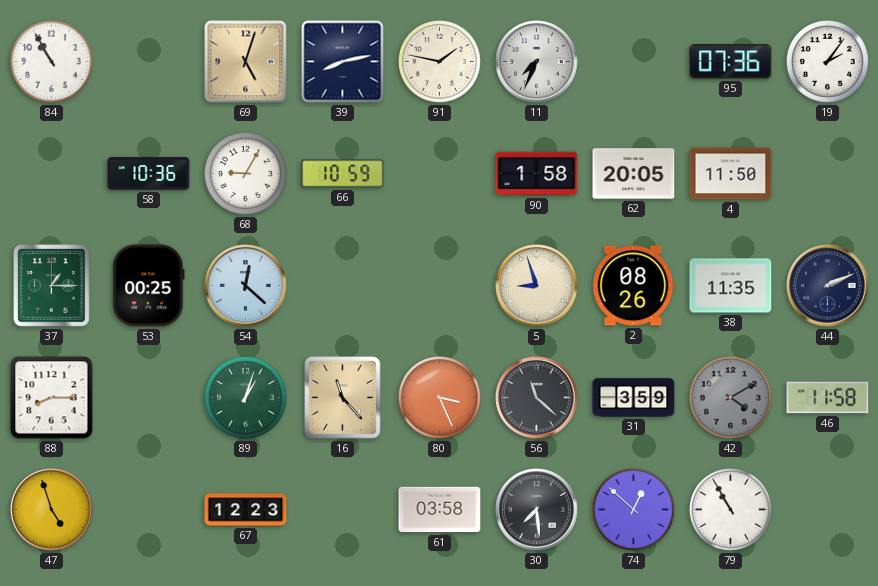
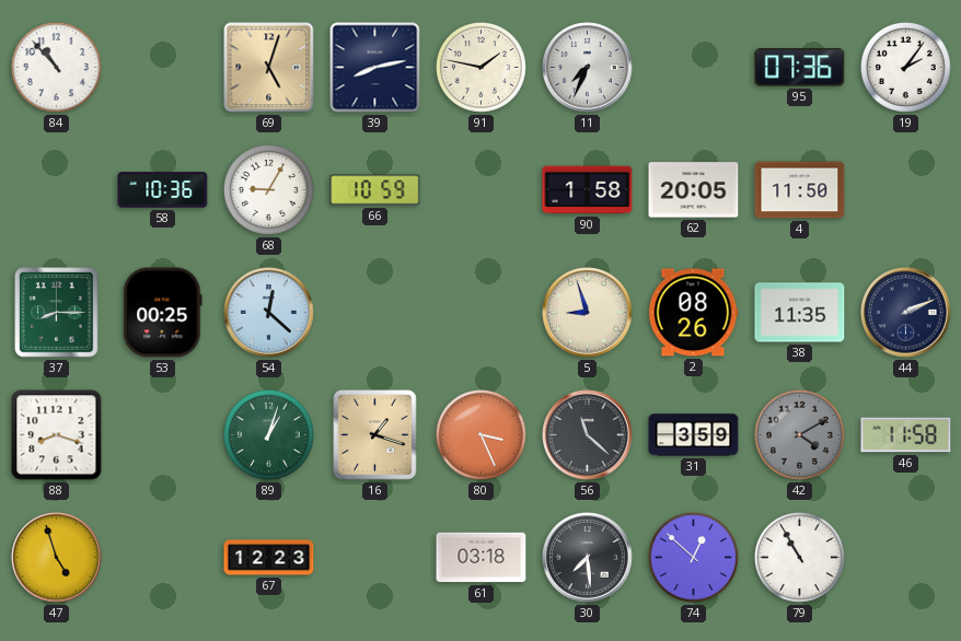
84: 10:55 -> 10:53 (56, 67)
37: 1:15 -> 8:15 (57, 313)
88: 8:15 -> 8:18 (57, 435)
16: 11:23 -> 1:18 (375, 435)
61: 03:58 -> 03:18 (482, 558)
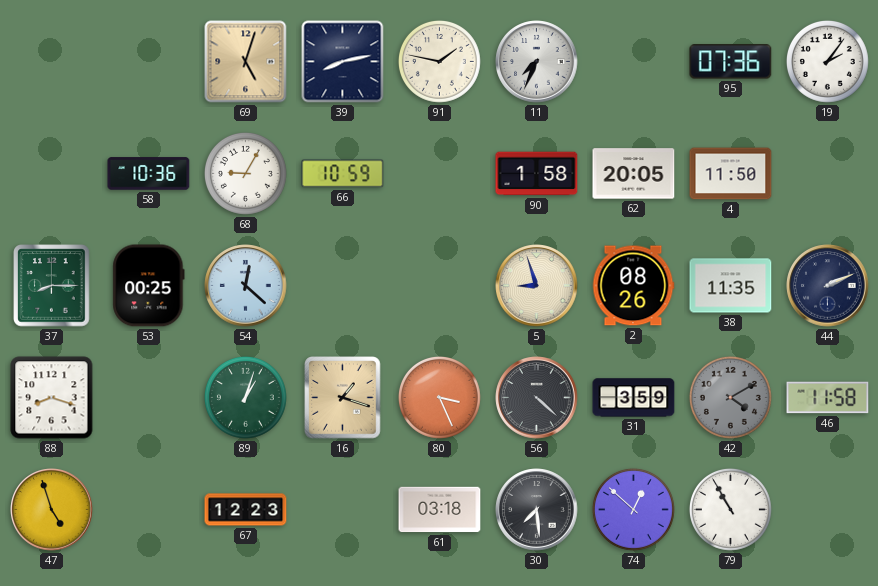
84: 10:53 -> none (56, 67)
56: 11:22 -> 4:22 (537, 398)
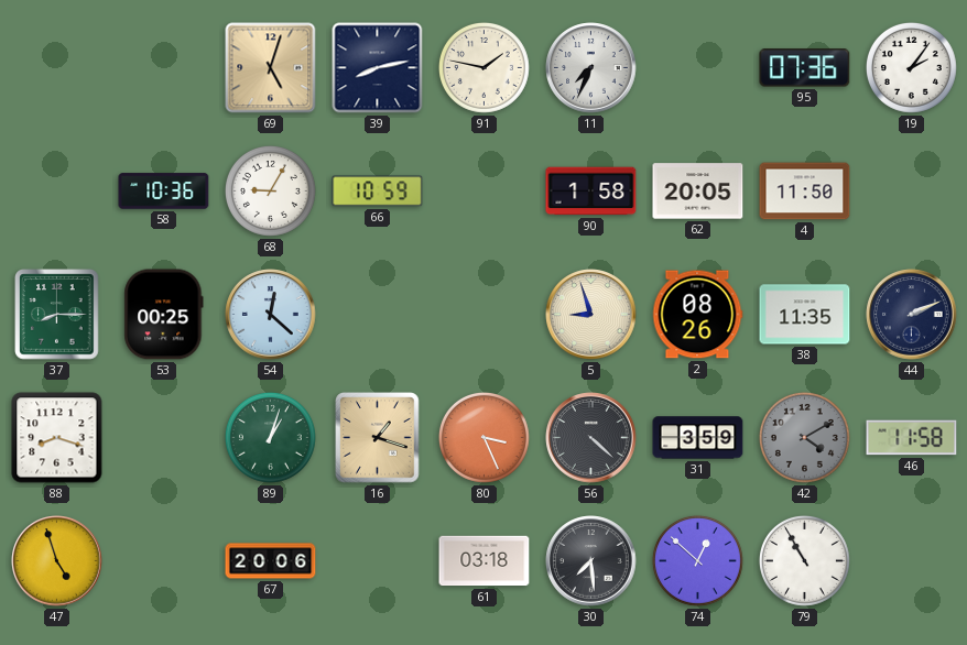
67: 12:23 -> 20:06 (271, 561)
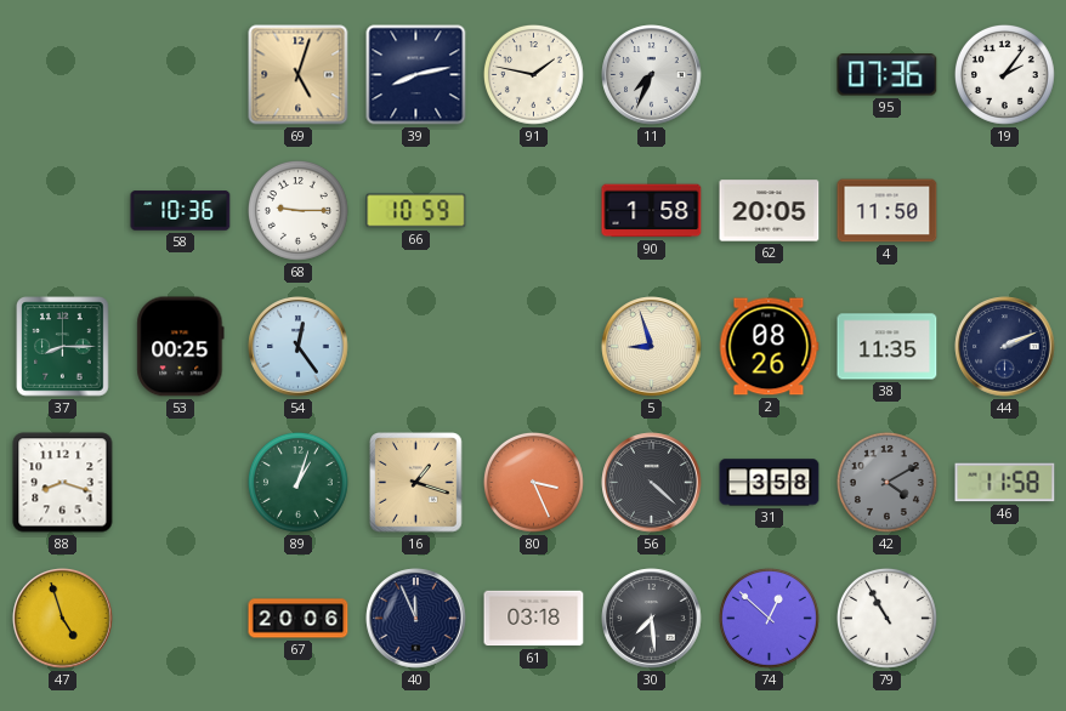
68: 9:05 -> 9:15 (297, 210)
54: 12:22 -> 12:24 (299, 347)
31: 3:59 -> 3:58 (770, 483)
40: none -> 11:56 (416, 619)
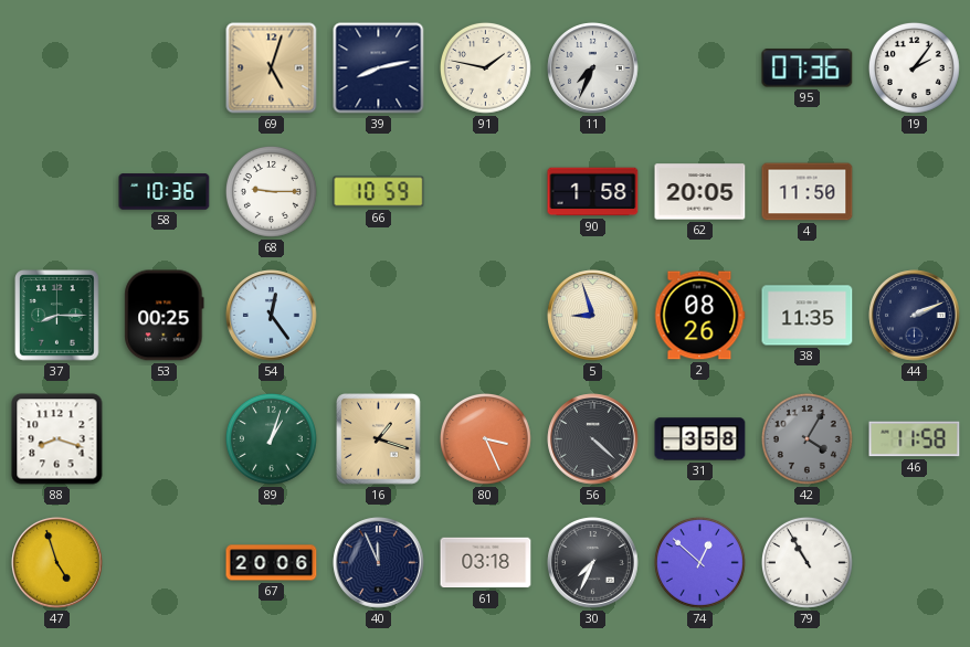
42: 4:10 -> 4:05 (806, 438)
30: 7:29 -> 7:34 (593, 563)
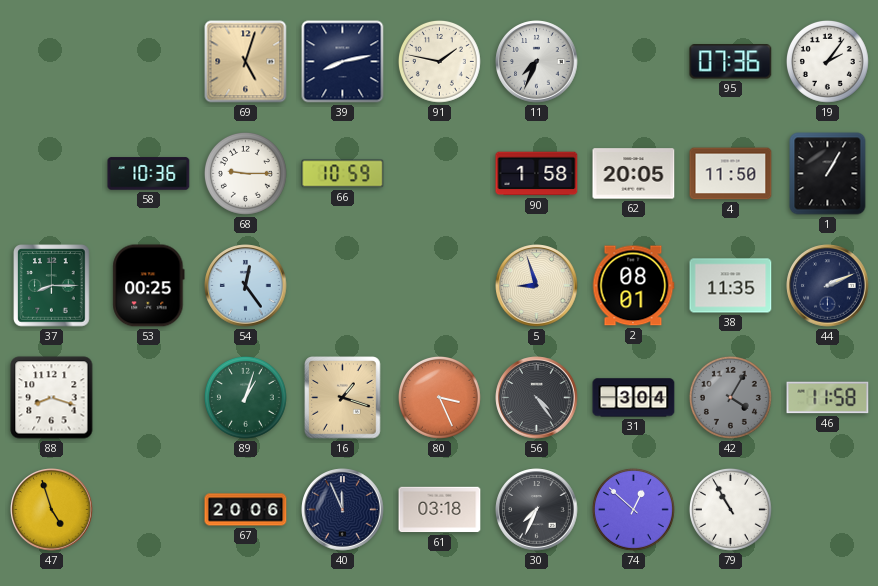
1: none -> 1:05 (828, 174)
2: 08:26 -> 08:01 (633, 286)
56: 4:22 -> 4:24 (537, 398)
31: 3:58 -> 3:04 (634, 398)
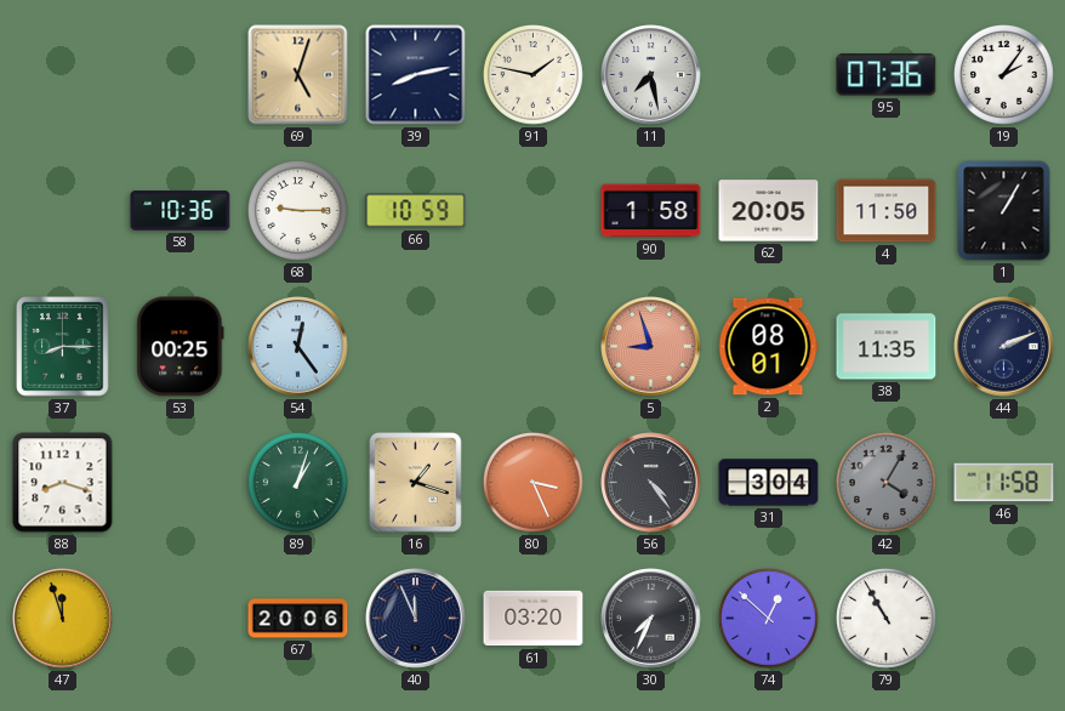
11: 7:34 -> 7:28 (651, 75)
5 dial: cream -> salmon (651, 347)
47: 4:57 -> 11:57 (63, 619)
61: 03:18 -> 03:20 (534, 619)
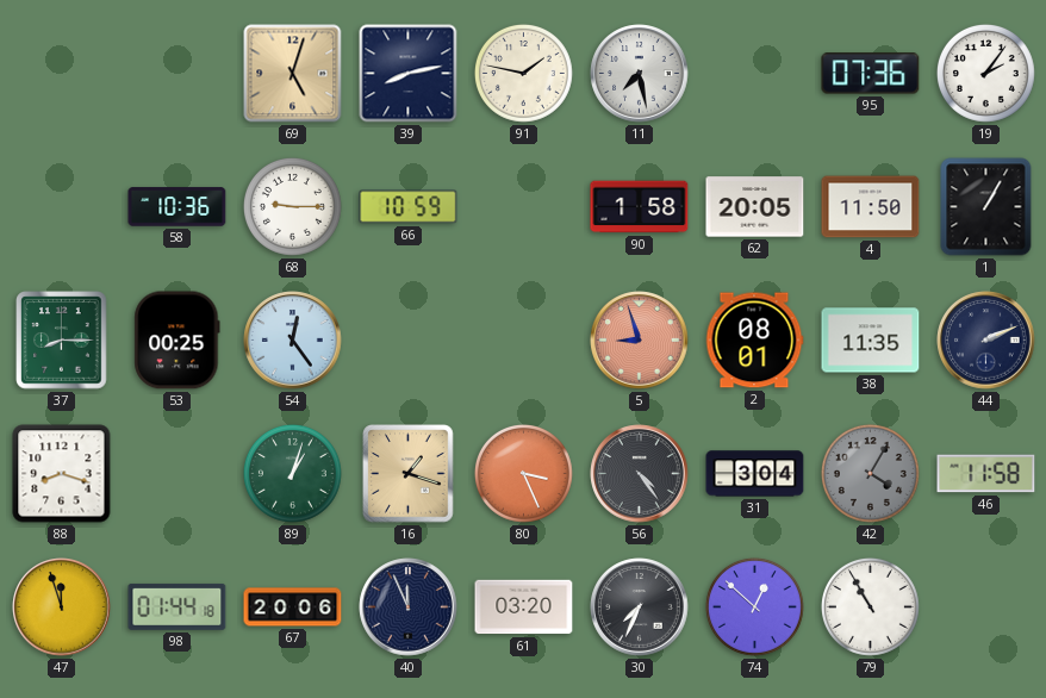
98: none -> 01:44 (178, 606)
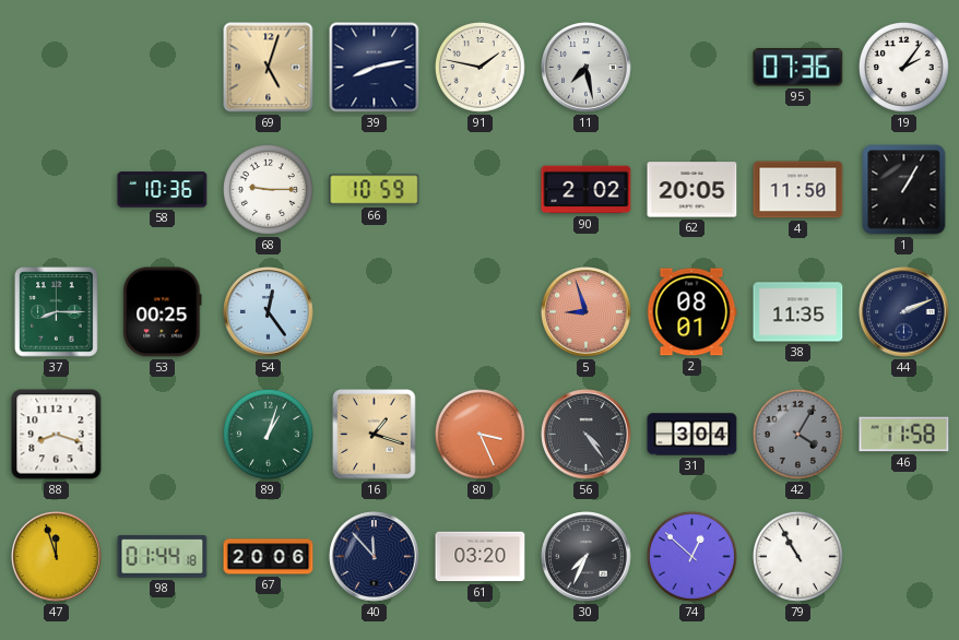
90: 1:58 -> 2:02 (587, 190)
40: 11:56 -> 11:53 (375, 557)
